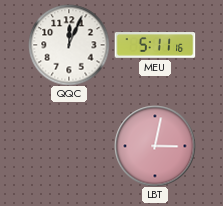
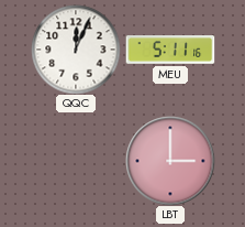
LBT: 3:02 -> 3:00 (170, 161)
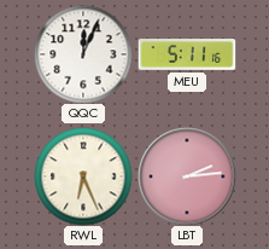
RWL: none -> 6:26 (83, 176)
LBT: 3:00 -> 2:14 (187, 176)
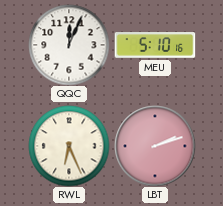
MEU: 5:11 -> 5:10 (155, 45)
LBT: 2:14 -> 2:12 (155, 146)
